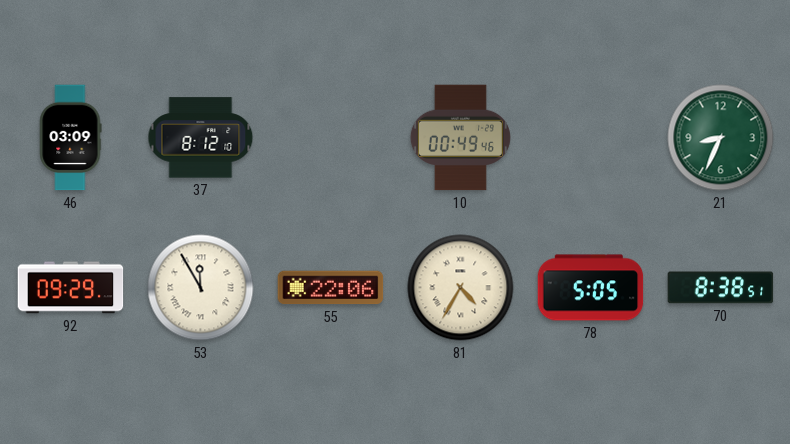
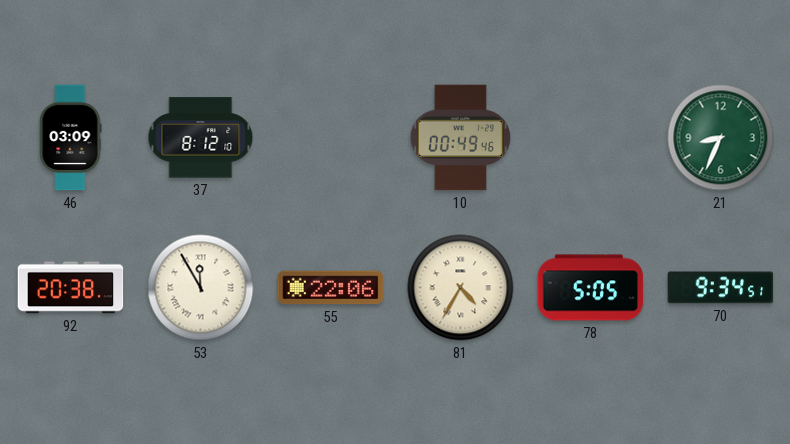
92: 09:29 -> 20:38 (71, 288)
70: 8:38 -> 9:34 (721, 288)
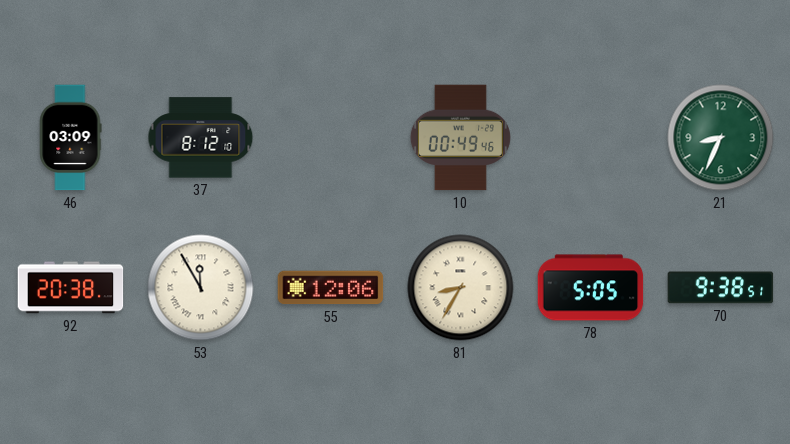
55: 22:06 -> 12:06 (331, 288)
81: 4:35 -> 8:35 (461, 288)
70: 9:34 -> 9:38 (721, 288)
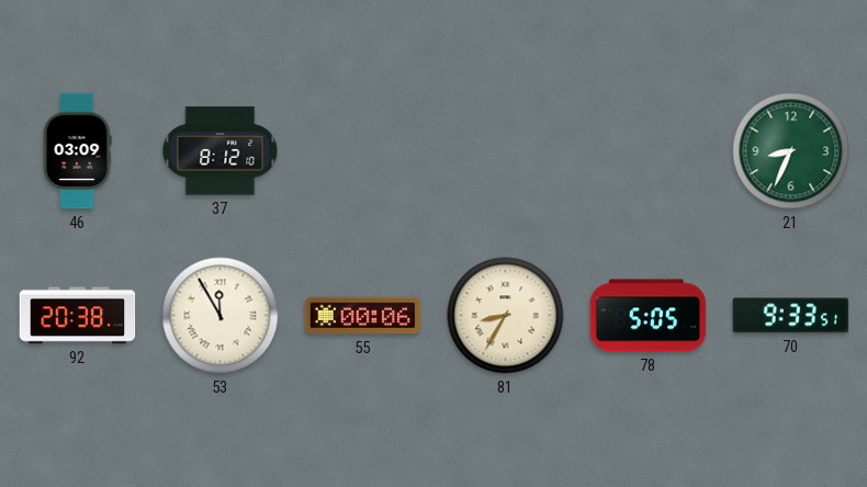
10: 00:49 -> none (460, 138)
55: 12:06 -> 00:06 (363, 316)
70: 9:38 -> 9:33 (791, 316)
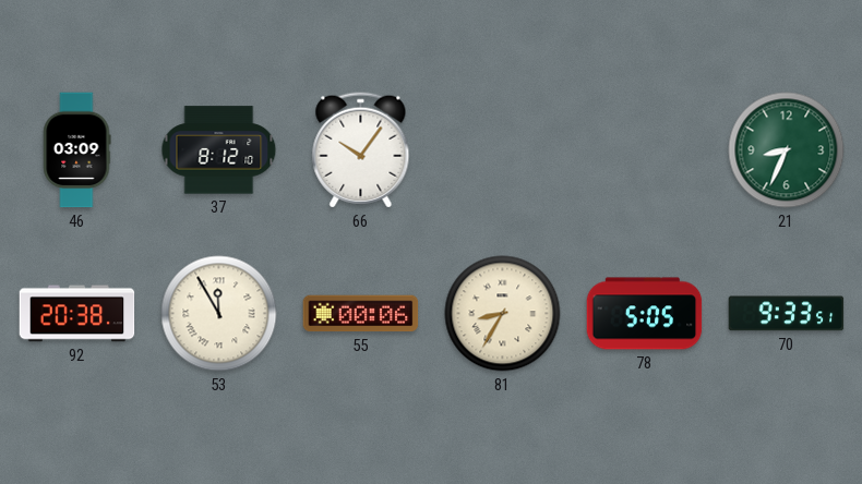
66: none -> 10:06 (361, 150)
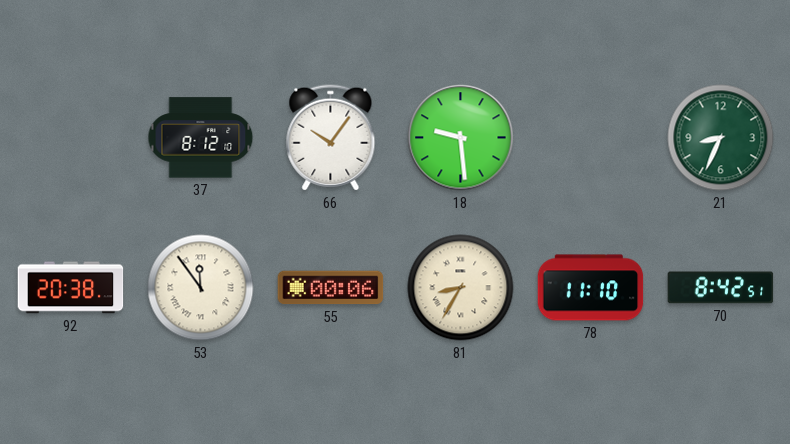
46: 03:09 -> none (77, 150)
18: none -> 9:29 (461, 138)
53: 11:55 -> 11:54 (201, 288)
78: 5:05 -> 11:10 (591, 288)
70: 9:33 -> 8:42 (721, 288)
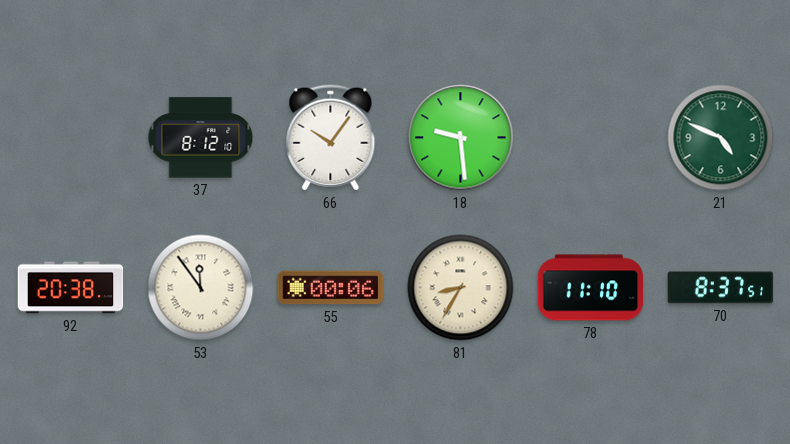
21: 8:34 -> 4:49 (721, 138)
70: 8:42 -> 8:37 (721, 288)
